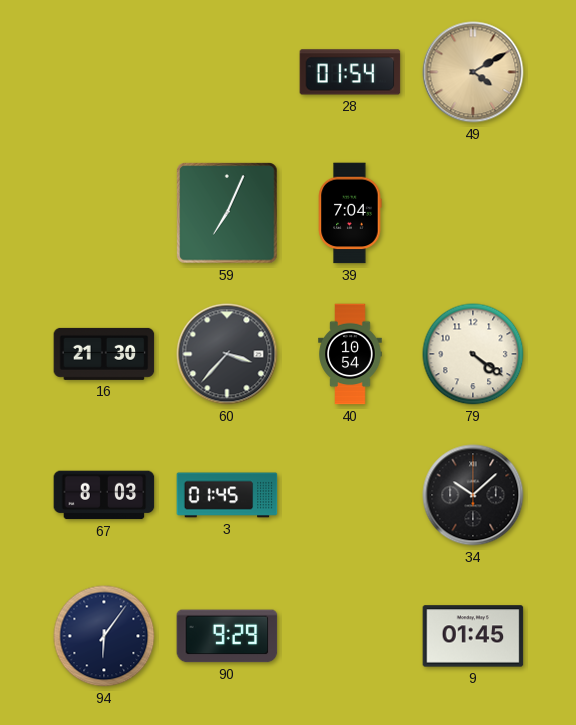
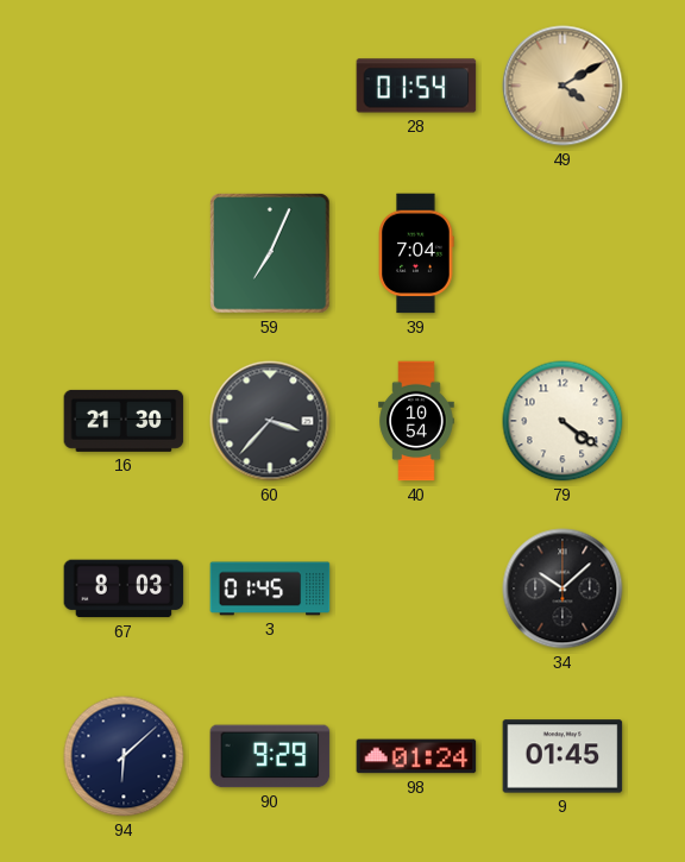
94: 6:06 -> 6:08 (124, 756)
98: none -> 01:24 (416, 756)
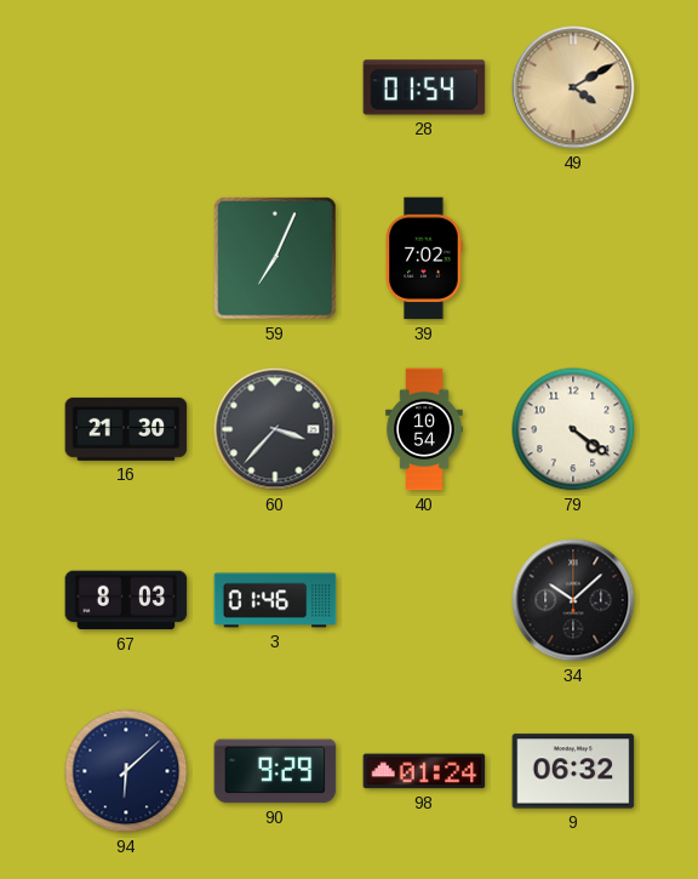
39: 7:04 -> 7:02 (424, 258)
3: 01:45 -> 01:46 (275, 600)
9: 01:45 -> 06:32 (573, 771)
